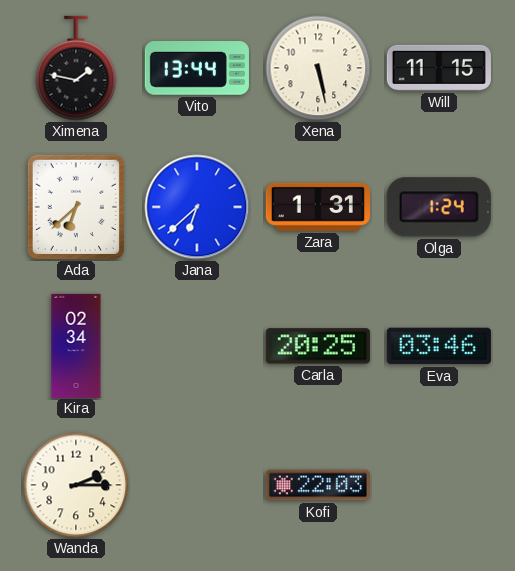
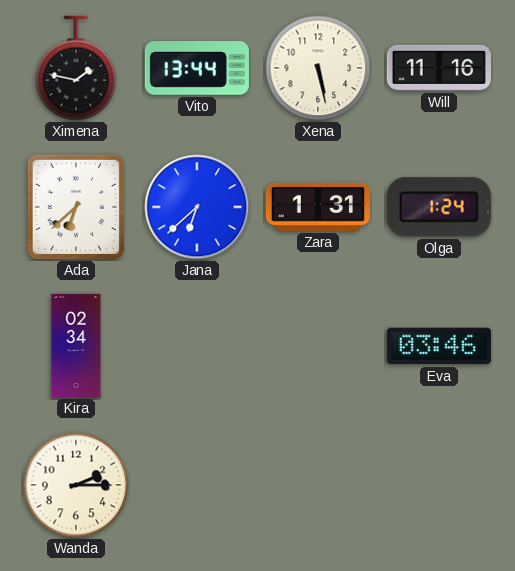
Will: 11:15 -> 11:16 (439, 68)
Carla: 20:25 -> none (318, 346)
Kofi: 22:03 -> none (318, 485)
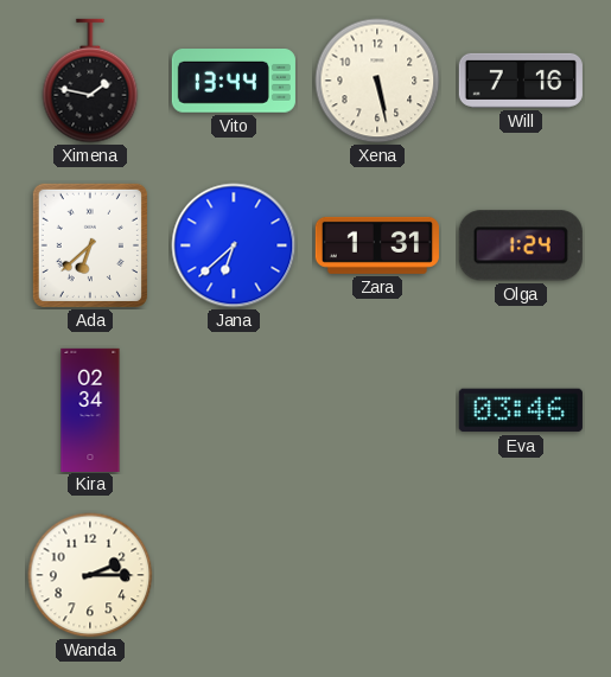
Will: 11:16 -> 7:16 (521, 81)
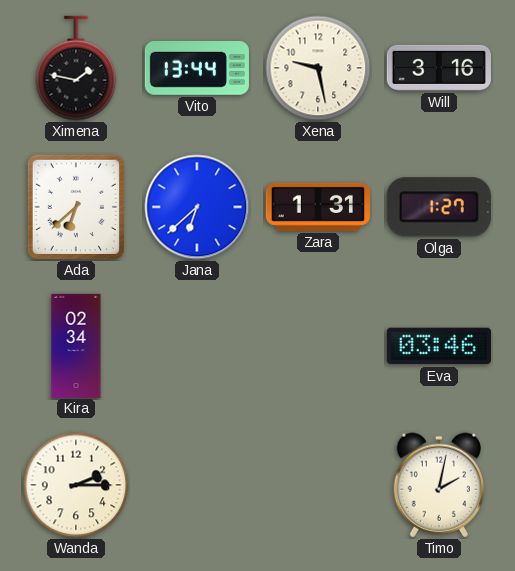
Xena: 5:28 -> 9:28 (318, 68)
Will: 7:16 -> 3:16 (439, 68)
Olga: 1:24 -> 1:27 (439, 207)
Timo: none -> 2:02 (438, 485)
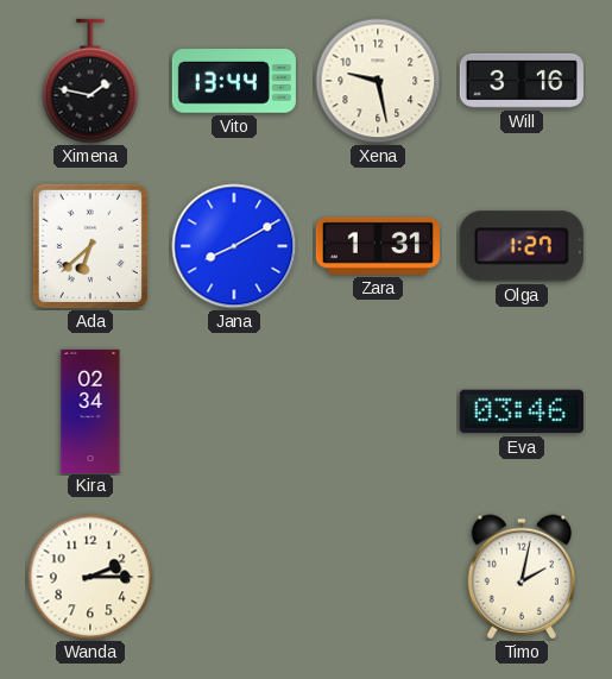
Jana: 6:38 -> 8:10 (234, 246)
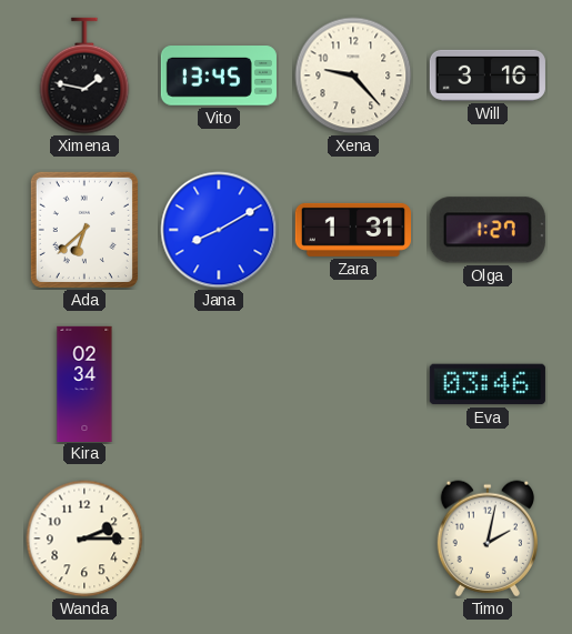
Vito: 13:44 -> 13:45 (219, 77)
Xena: 9:28 -> 9:23 (353, 76)
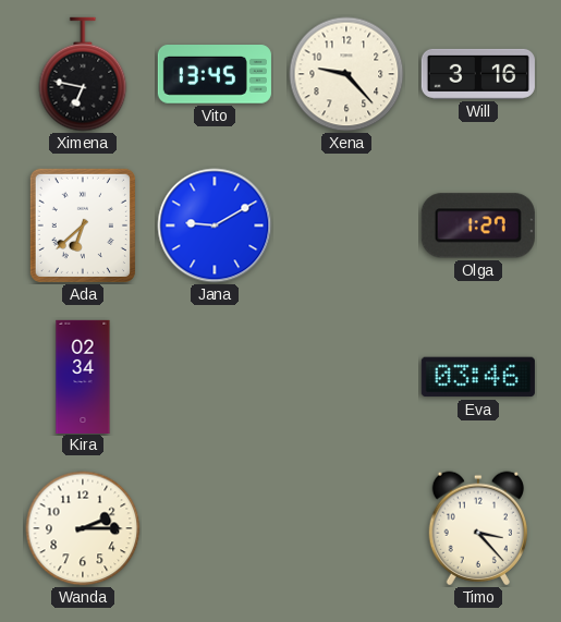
Ximena: 1:47 -> 6:47 (83, 74)
Jana: 8:10 -> 9:10 (215, 225)
Zara: 1:31 -> none (353, 230)
Timo: 2:02 -> 3:23 (477, 528)
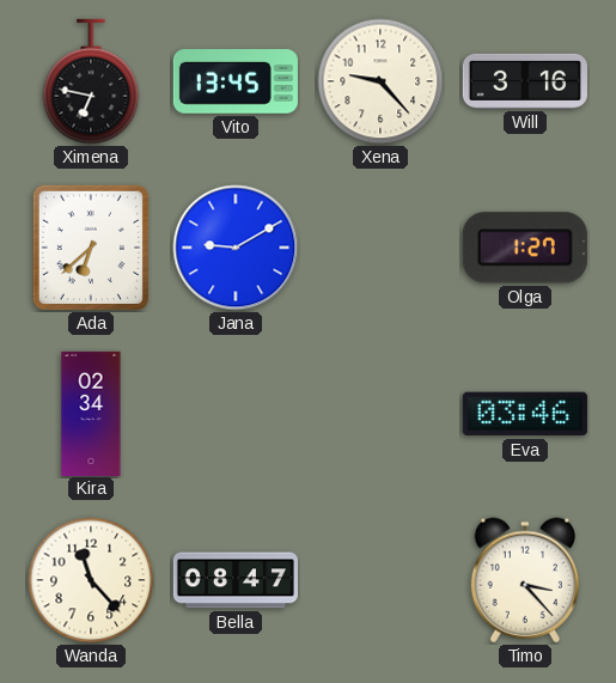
Wanda: 2:15 -> 11:23 (91, 580)
Bella: none -> 08:47 (236, 580)
